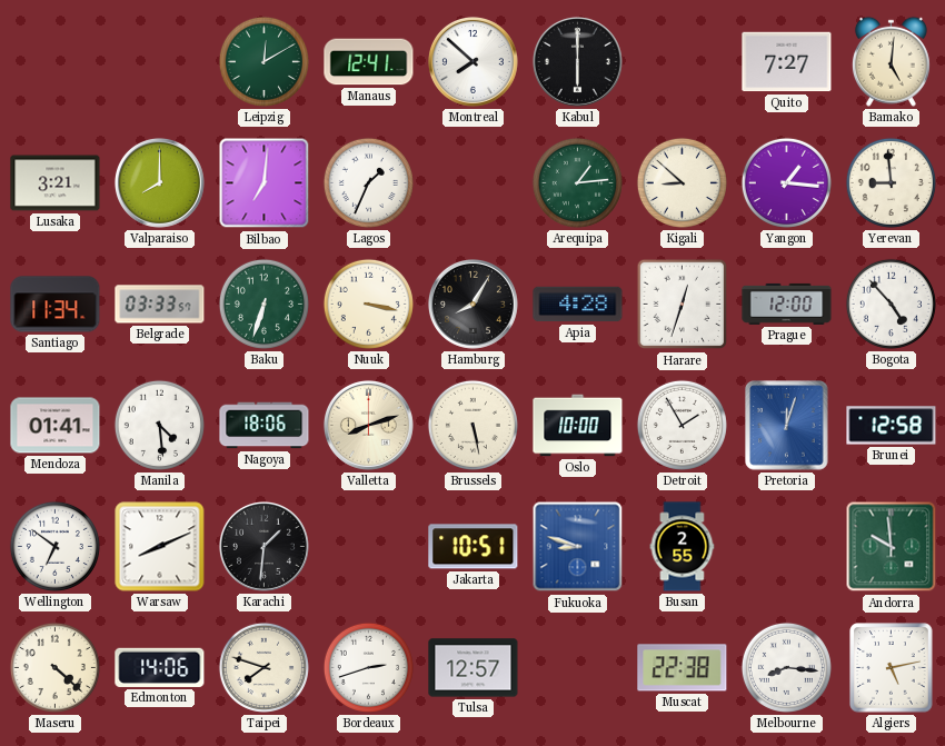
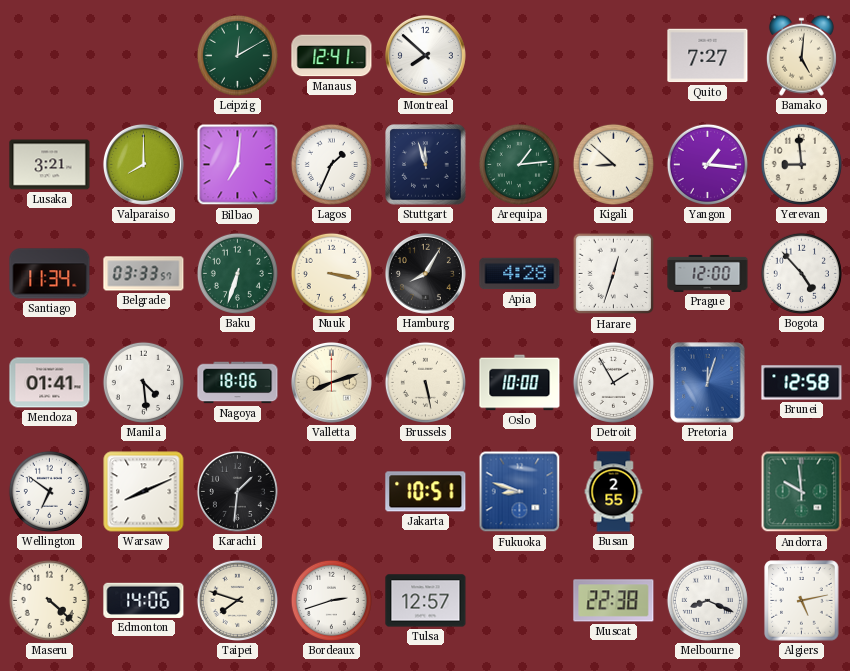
Kabul: 6:00 -> none (577, 61)
Stuttgart: none -> 11:57 (426, 165)
Melbourne: 8:16 -> 8:19 (707, 600)
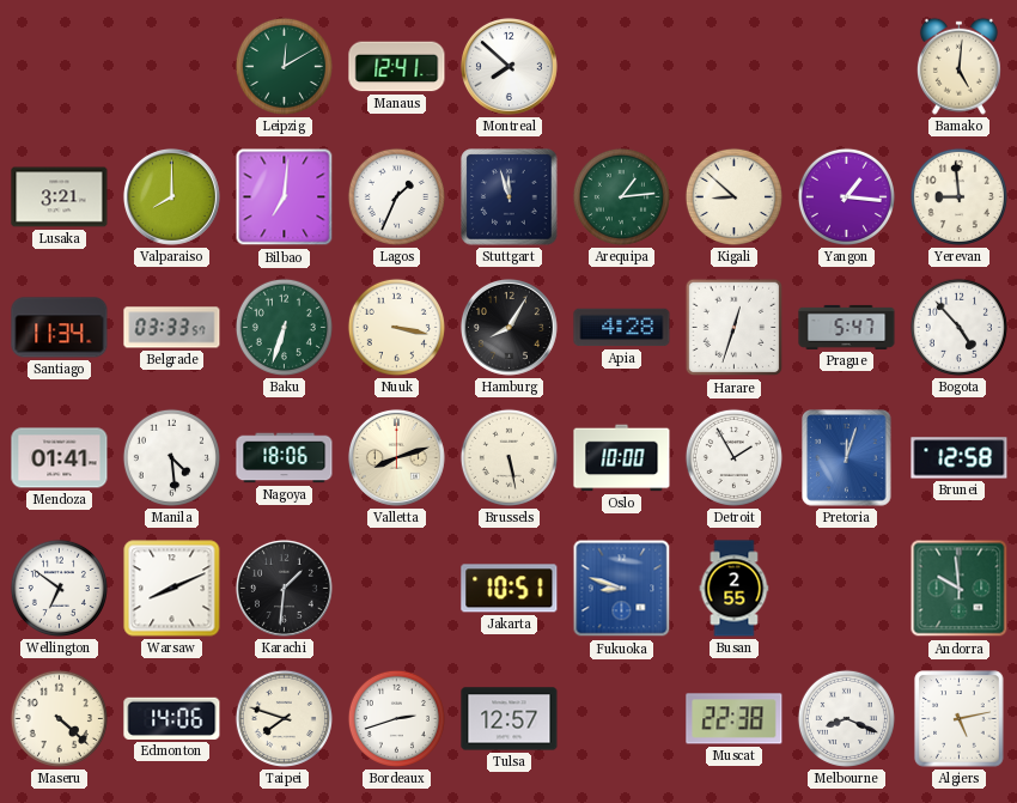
Quito: 7:27 -> none (708, 56)
Prague: 12:00 -> 5:47 (847, 327)
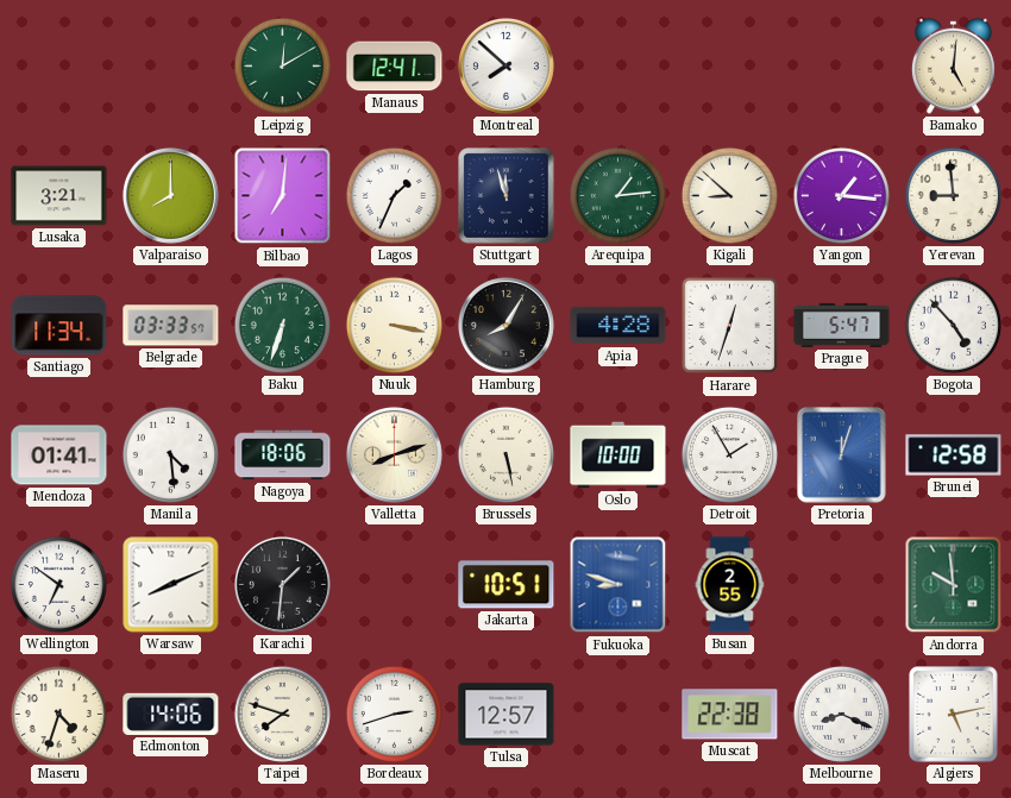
Maseru: 4:22 -> 4:33 (58, 714)
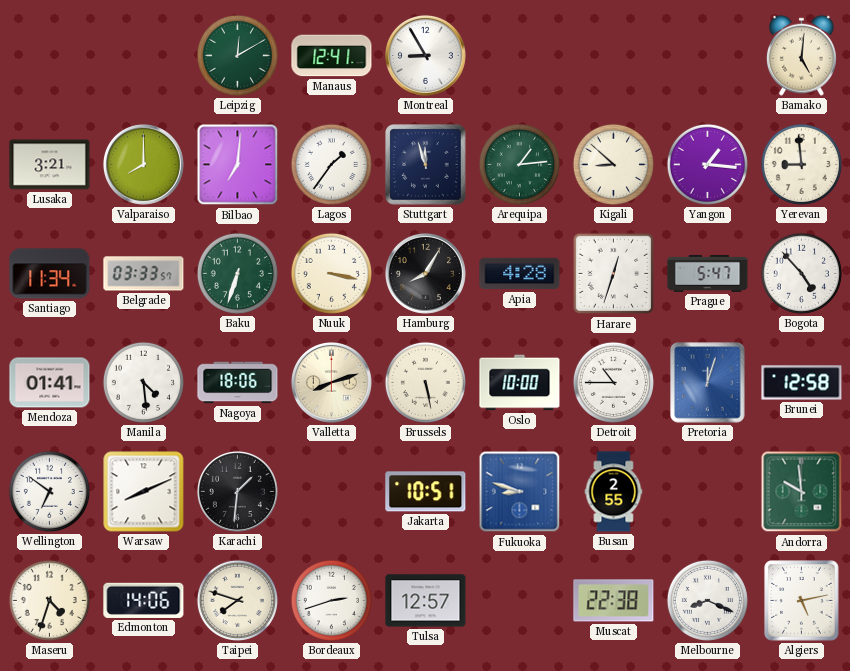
Montreal: 7:52 -> 8:55 (425, 55)
Lagos: 1:34 -> 1:36 (331, 164)
Detroit: 1:55 -> 10:45 (613, 382)
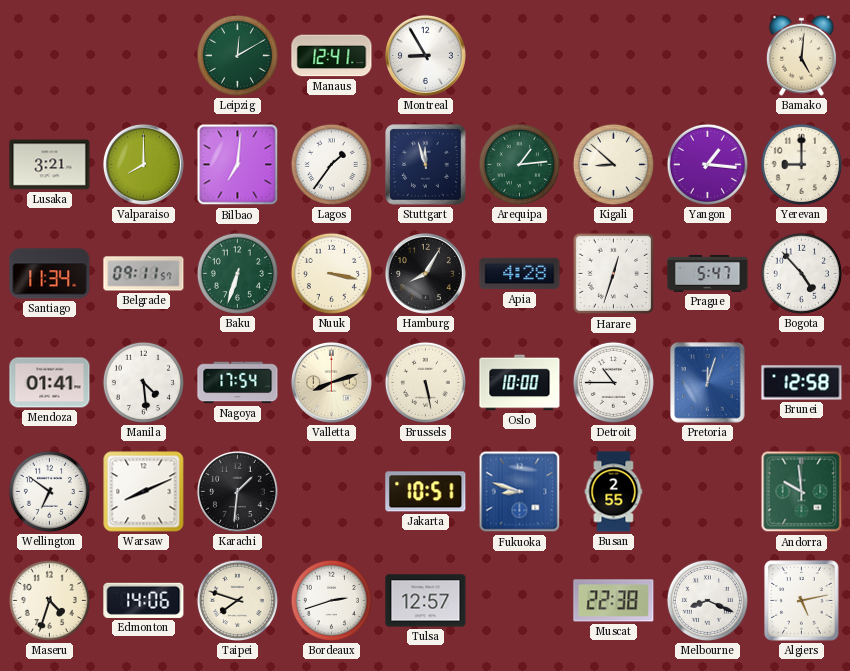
Yerevan: 8:59 -> 9:00 (801, 164)
Belgrade: 03:33 -> 09:11 (144, 274)
Nagoya: 18:06 -> 17:54 (238, 383)
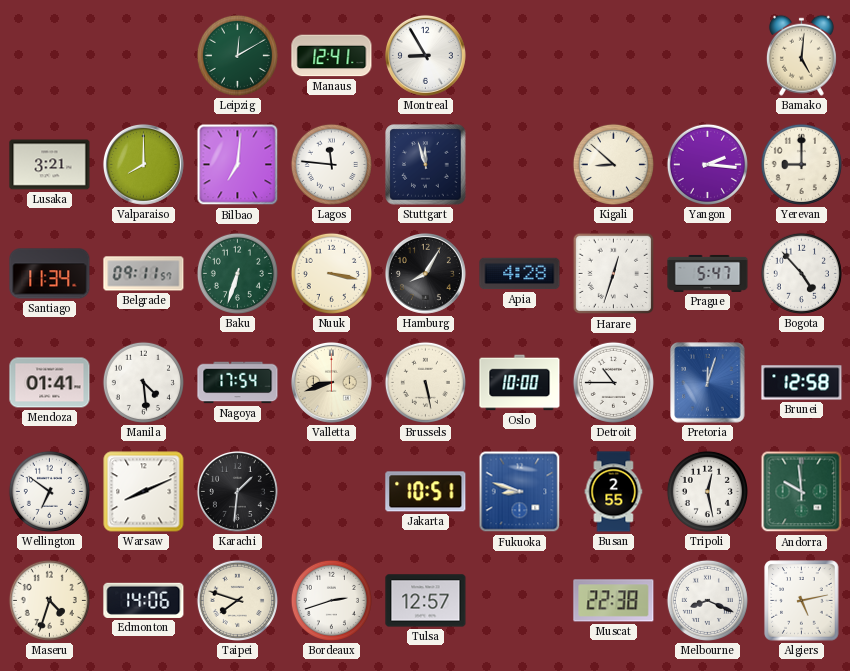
Lagos: 1:36 -> 11:46 (331, 164)
Arequipa: 1:14 -> none (519, 164)
Yangon: 1:16 -> 2:16 (707, 164)
Valletta: 8:12 -> 8:42 (331, 382)
Tripoli: none -> 12:28 (707, 491)
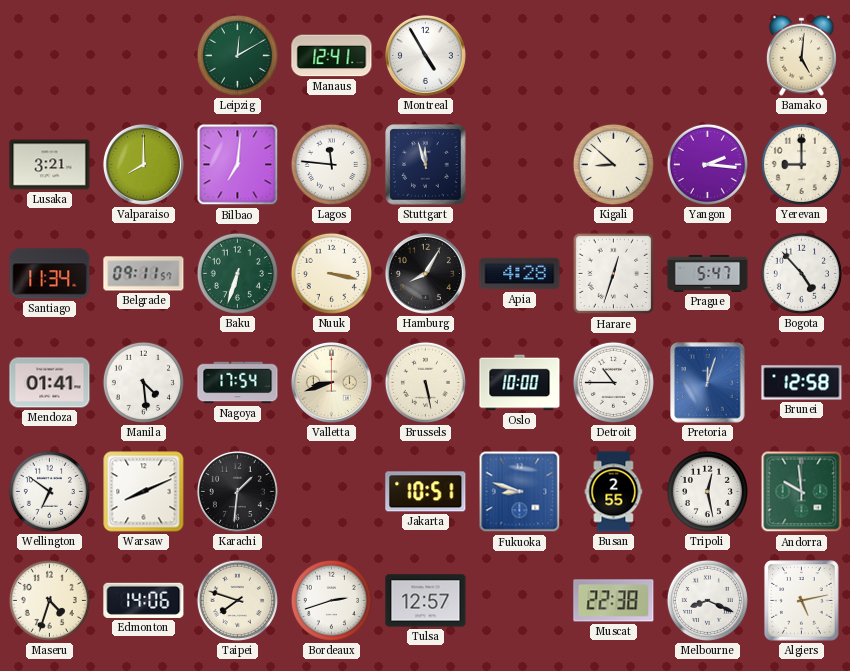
Montreal: 8:55 -> 4:55 (425, 55)
